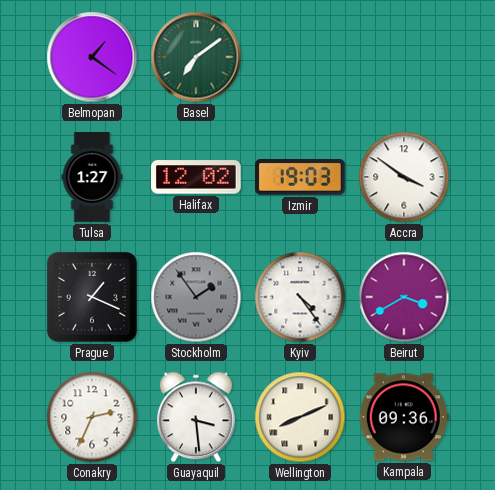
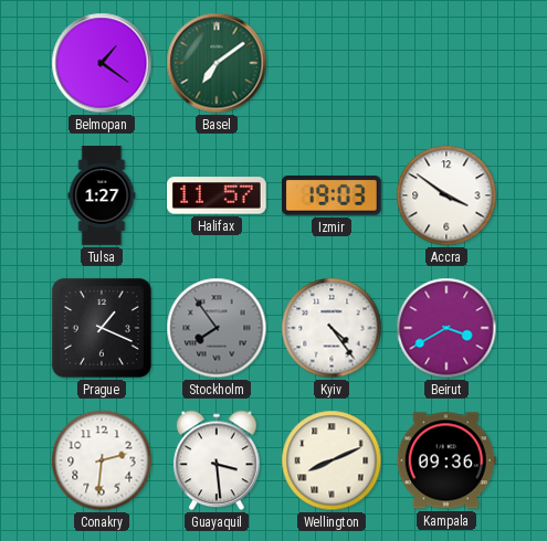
Halifax: 12:02 -> 11:57 (218, 195)
Stockholm: 1:54 -> 7:54 (217, 328)
Conakry: 2:34 -> 2:31 (102, 460)
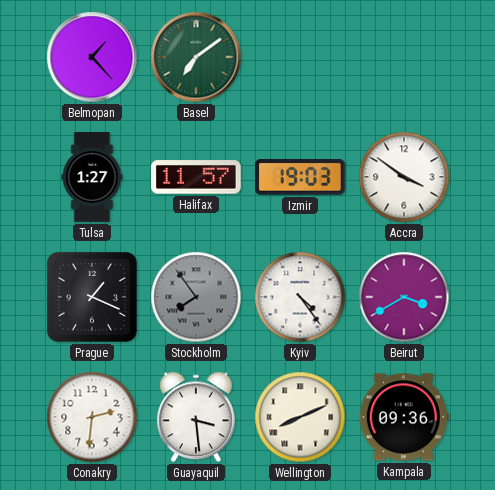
Belmopan: 1:21 -> 1:23 (92, 57)
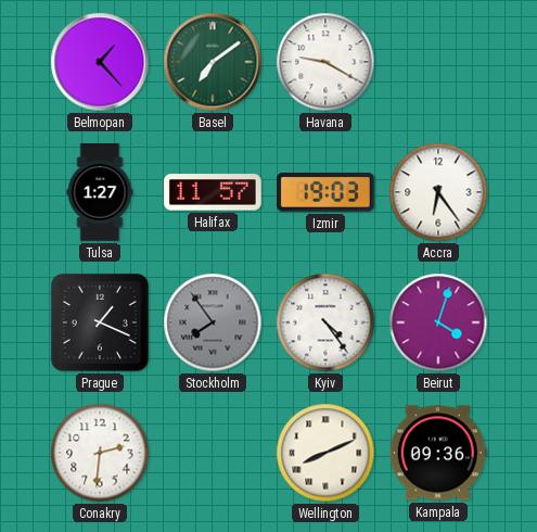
Havana: none -> 9:20 (325, 62)
Accra: 3:51 -> 6:24 (438, 192)
Beirut: 3:40 -> 4:03 (438, 322)
Guayaquil: 3:29 -> none (196, 417)
